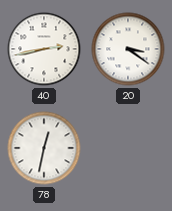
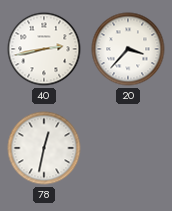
20: 3:21 -> 3:37 (128, 49)
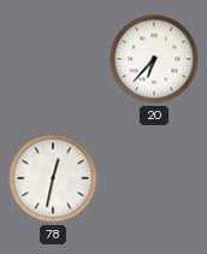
40: 2:43 -> none (44, 49)
20: 3:37 -> 6:37 (154, 59)
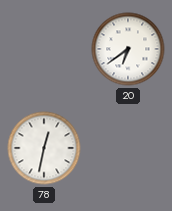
20: 6:37 -> 6:39 (128, 49)
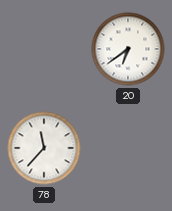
78: 12:32 -> 11:37 (44, 148)
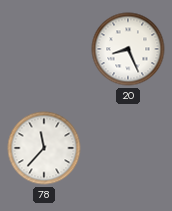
20: 6:39 -> 8:26 (128, 49)
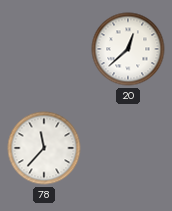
20: 8:26 -> 12:38 (128, 49)
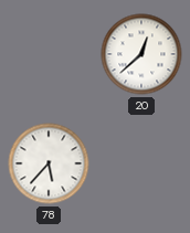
78: 11:37 -> 5:37 (49, 163)
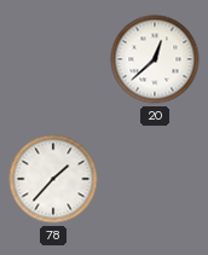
78: 5:37 -> 1:37 (53, 179)
